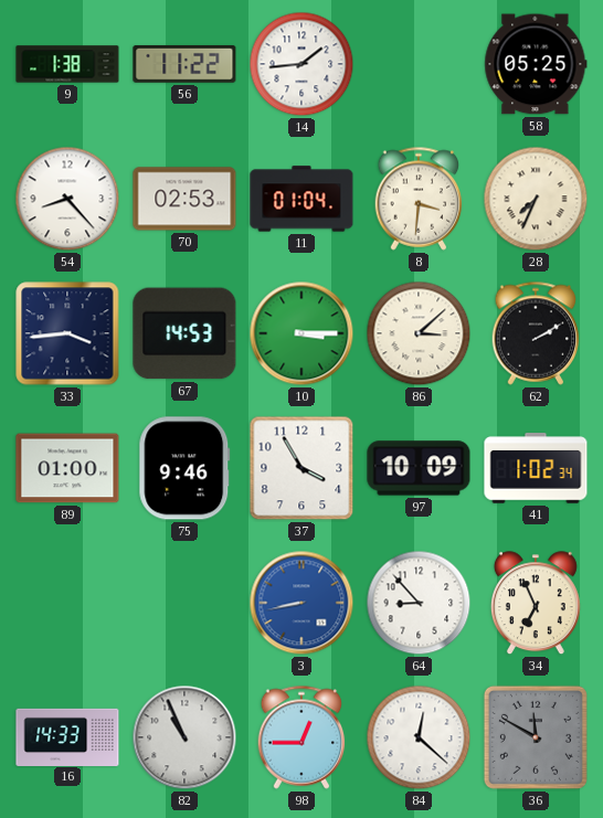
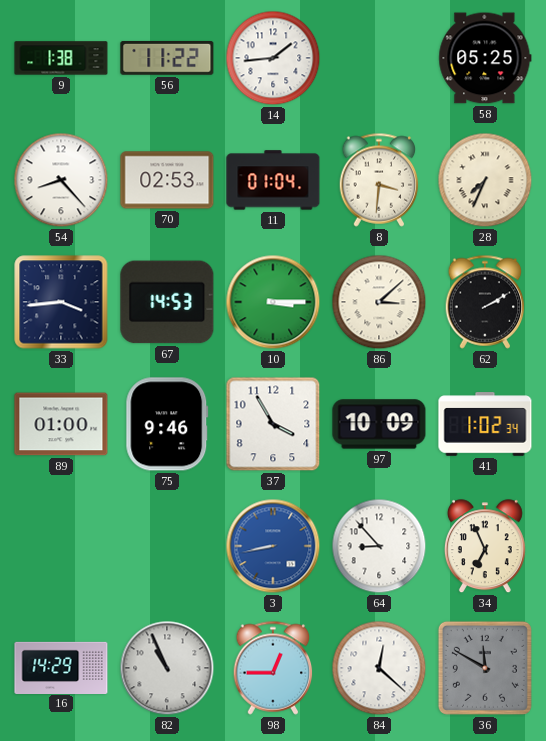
16: 14:33 -> 14:29 (61, 667)
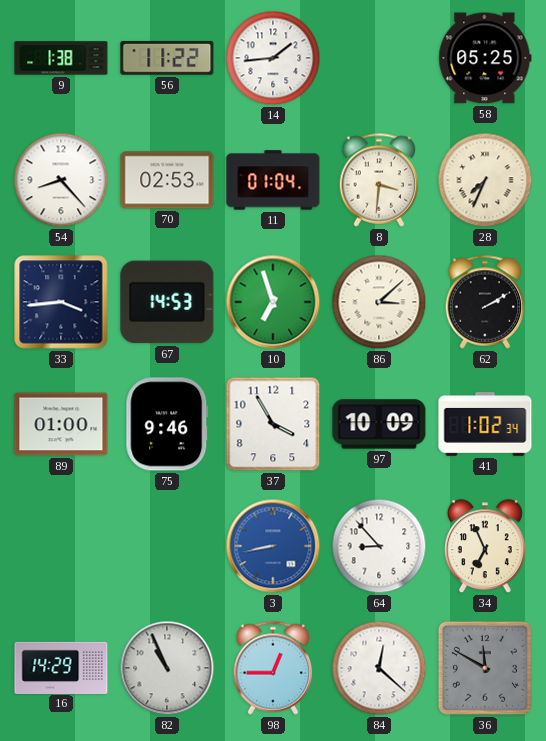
10: 3:15 -> 6:57 (273, 302)
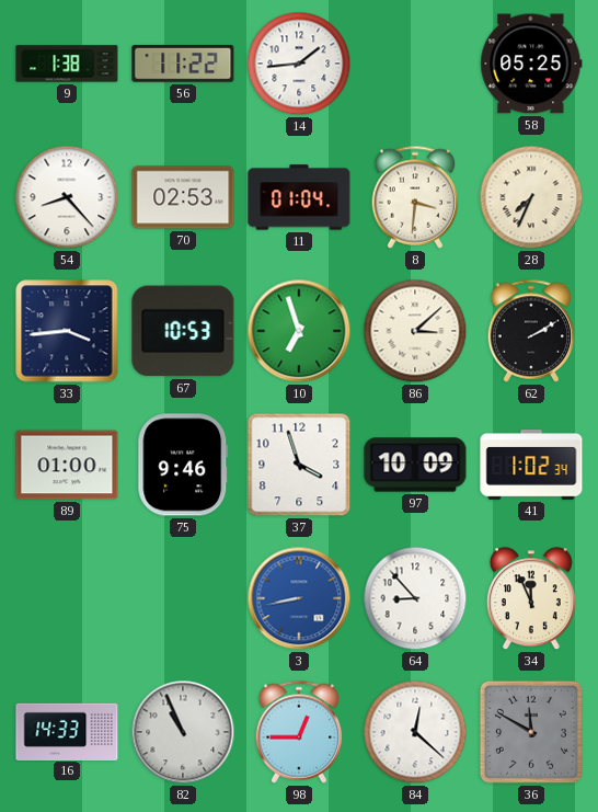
67: 14:53 -> 10:53 (183, 331)
37: 3:55 -> 3:57 (299, 465)
34: 6:56 -> 11:56 (531, 599)
16: 14:29 -> 14:33 (67, 731)
